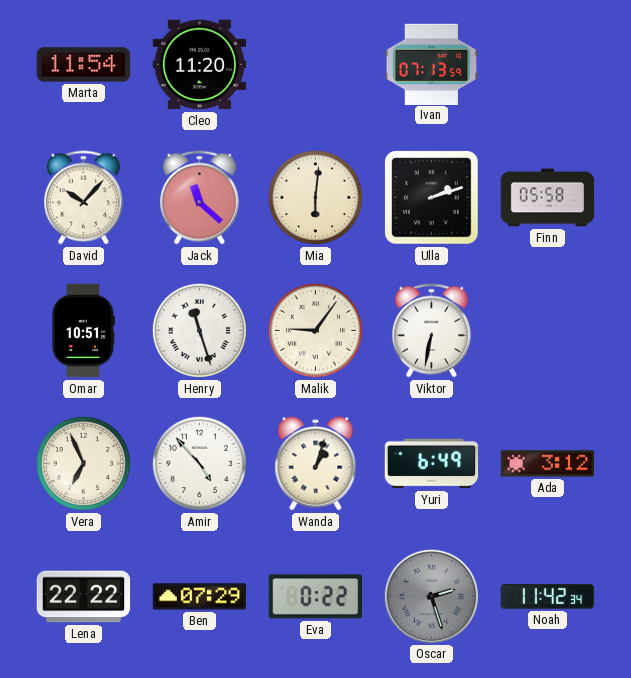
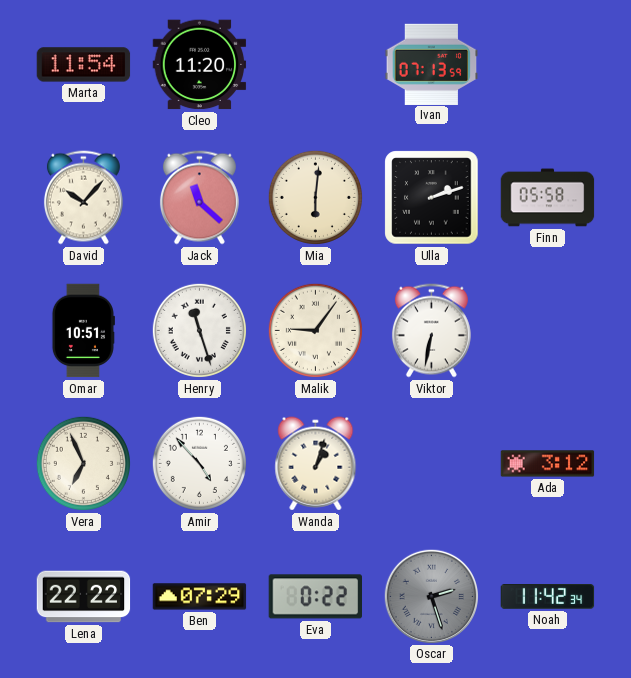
Yuri: 6:49 -> none (432, 464)
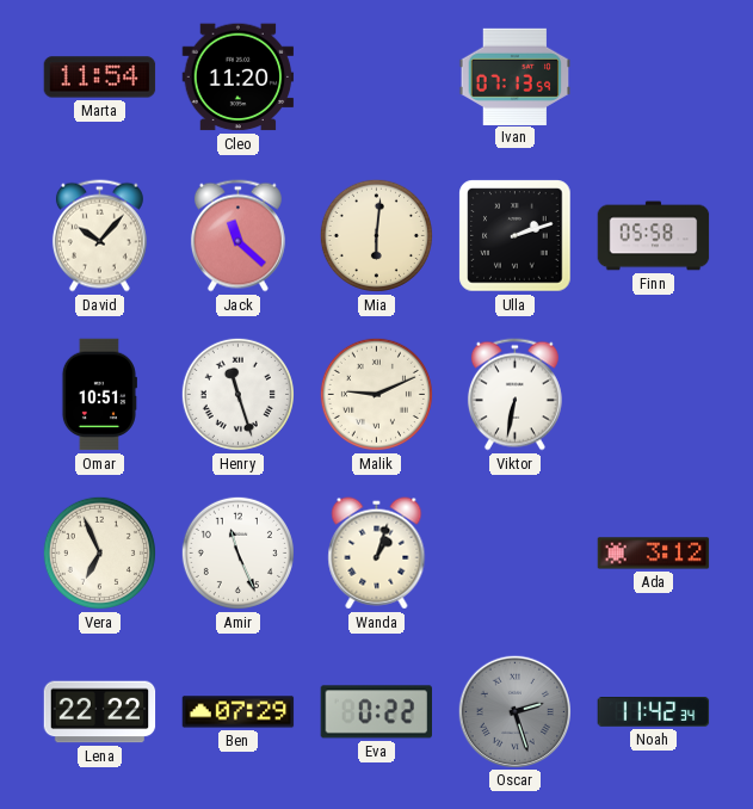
Malik: 9:06 -> 9:11 (376, 394)
Amir: 4:53 -> 11:26 (237, 552)
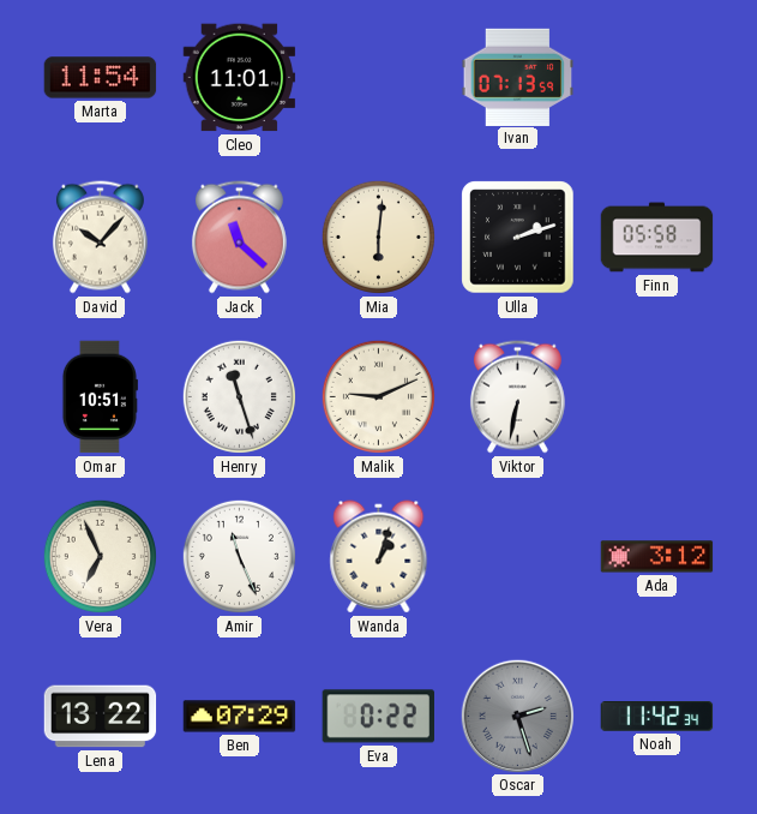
Cleo: 11:20 -> 11:01 (240, 78)
Lena: 22:22 -> 13:22 (101, 717)
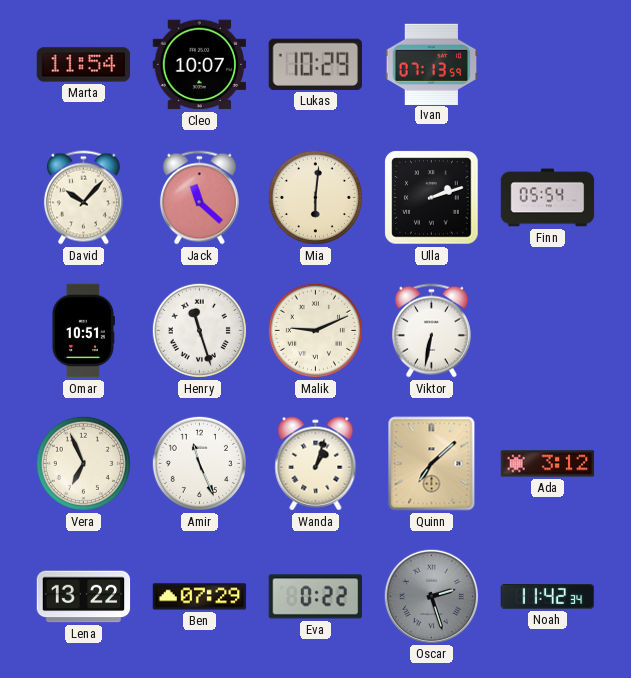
Cleo: 11:01 -> 10:07 (200, 65)
Lukas: none -> 10:29 (315, 64)
Finn: 05:58 -> 05:54 (548, 198)
Quinn: none -> 7:08 (432, 464)
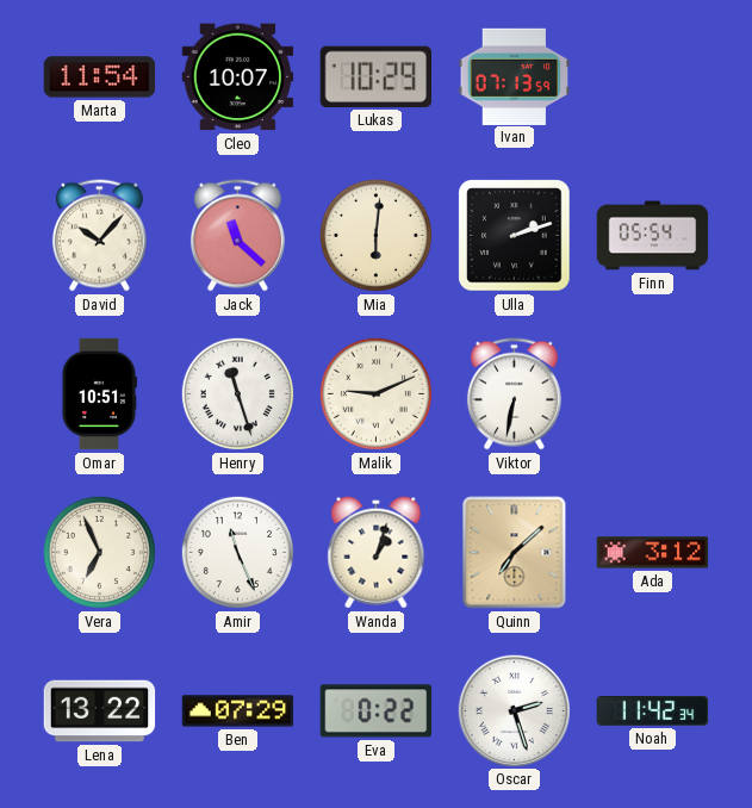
Oscar dial: grey -> white (514, 710)
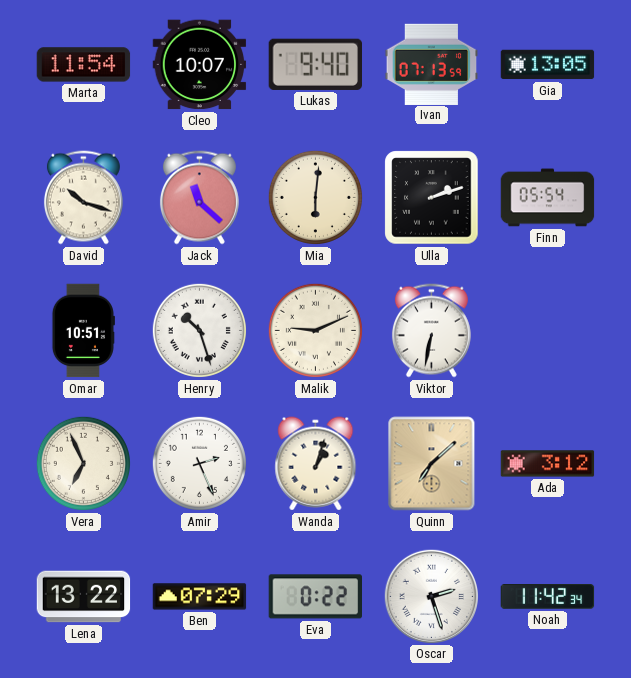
Lukas: 10:29 -> 9:40 (315, 64)
Gia: none -> 13:05 (548, 65)
David: 10:07 -> 10:18 (83, 198)
Henry: 11:27 -> 10:27 (199, 330)
Amir: 11:26 -> 2:26 (199, 463)
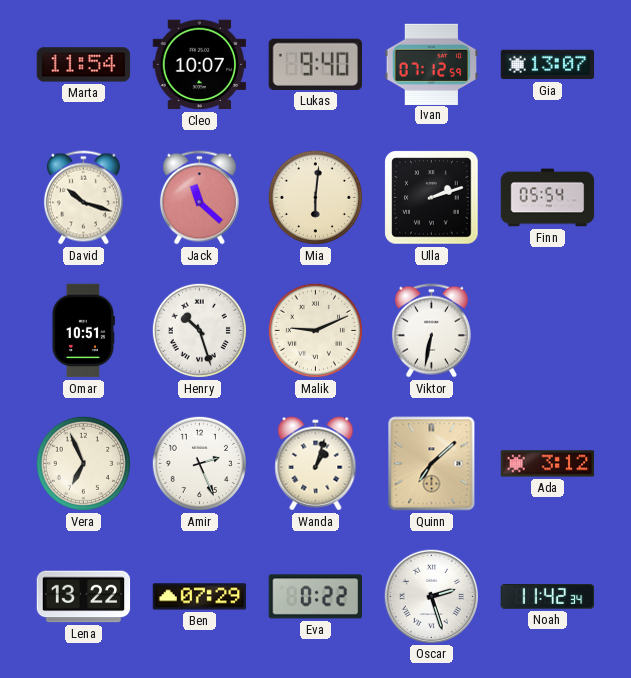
Ivan: 07:13 -> 07:12 (432, 64)
Gia: 13:05 -> 13:07 (548, 65)
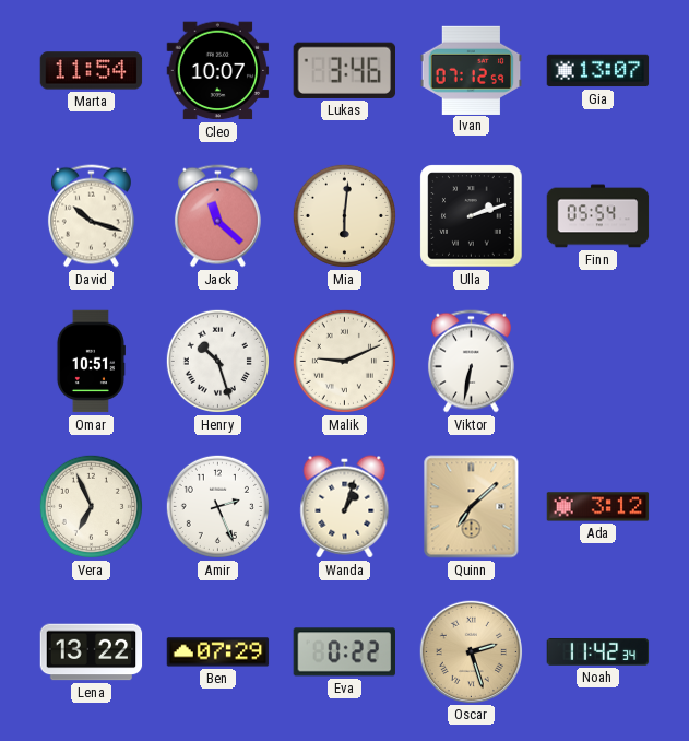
Lukas: 9:40 -> 3:46 (344, 70)
Oscar dial: white -> champagne (471, 651)
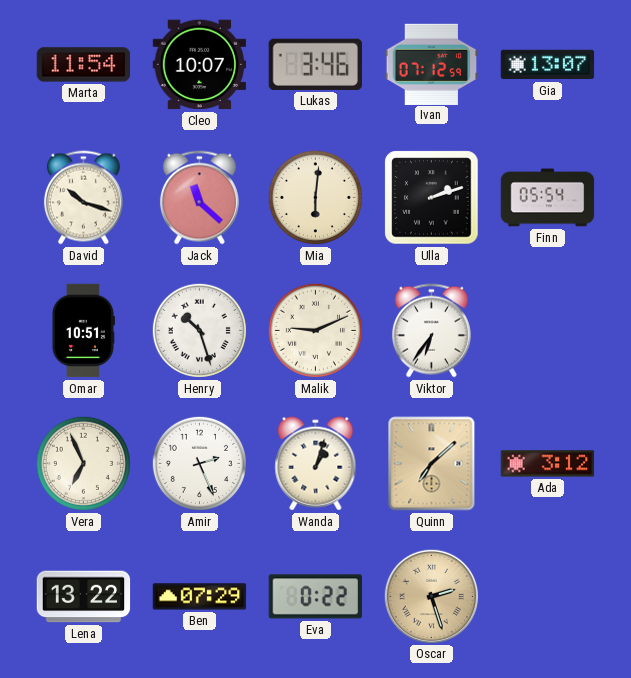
Viktor: 6:32 -> 6:36 (431, 331)
Noah: 11:42 -> none (598, 652)
